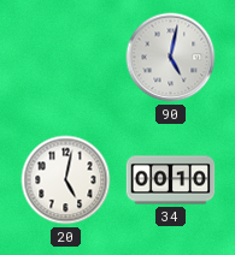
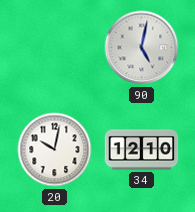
20: 5:02 -> 10:02 (55, 150)
34: 00:10 -> 12:10 (142, 150)
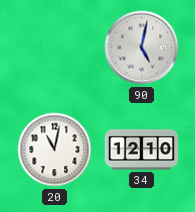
20: 10:02 -> 11:02 (55, 150)
